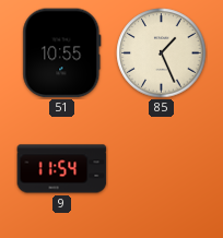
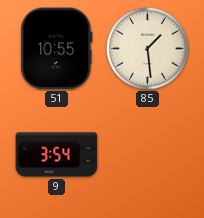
85: 1:26 -> 1:29 (148, 49)
9: 11:54 -> 3:54 (57, 155)
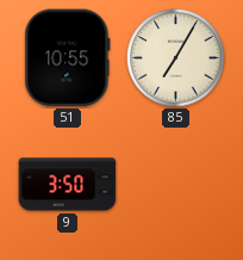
85: 1:29 -> 7:05 (176, 58)
9: 3:54 -> 3:50 (68, 185)
